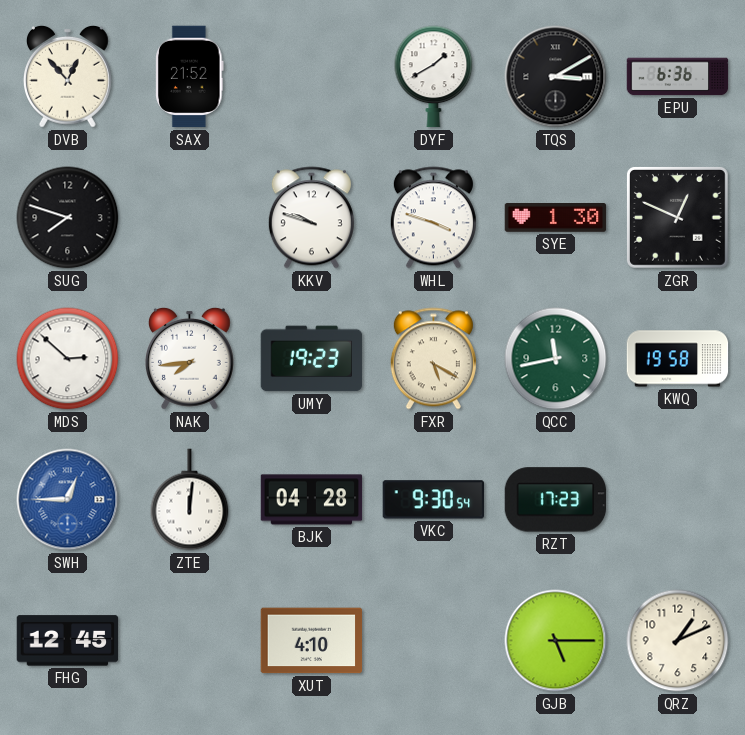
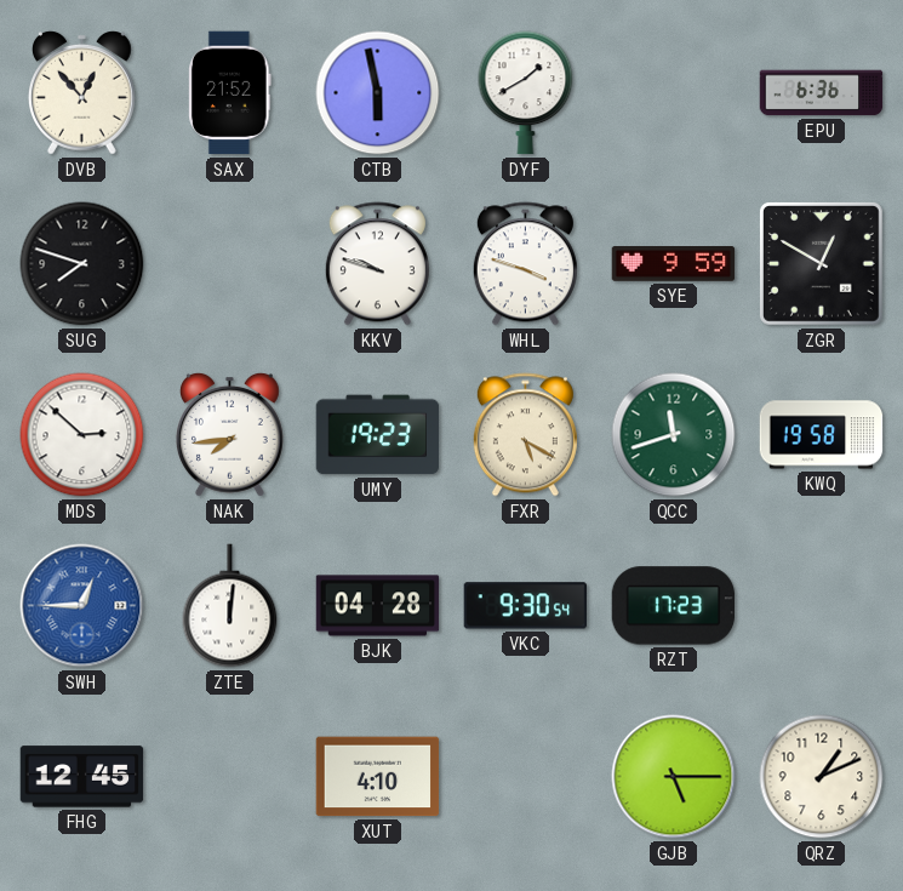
CTB: none -> 5:58 (378, 93)
TQS: 3:10 -> none (556, 77)
SYE: 1:30 -> 9:59 (674, 264)
ZGR: 12:49 -> 12:50 (821, 263)
QCC: 11:43 -> 11:42 (674, 435)
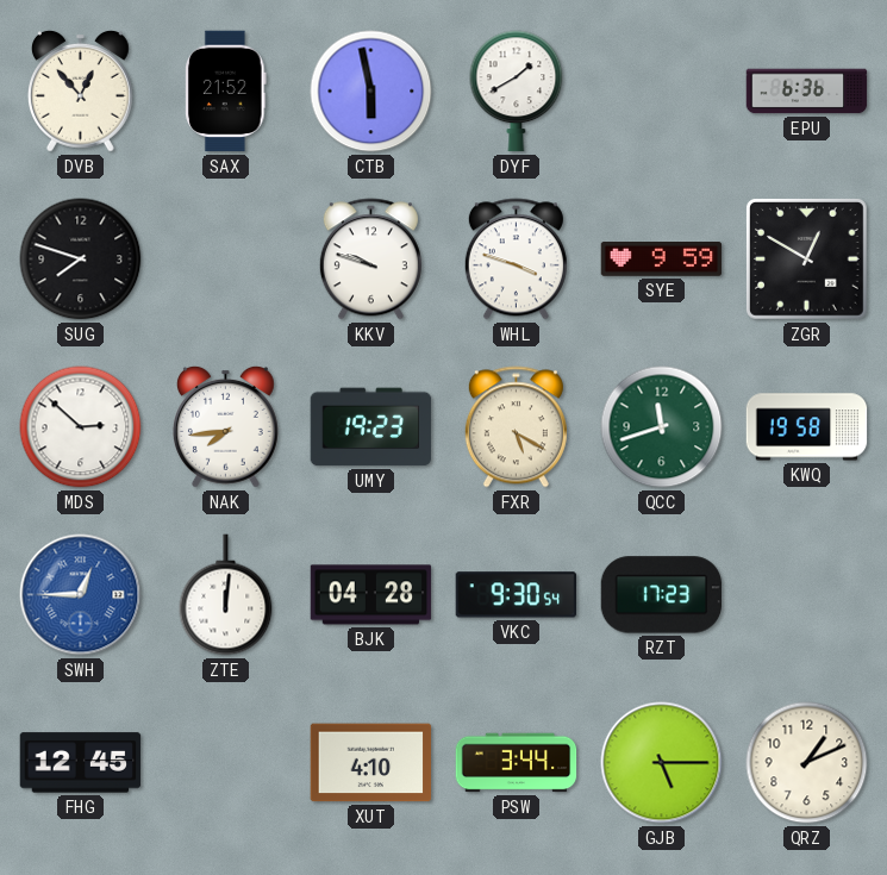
PSW: none -> 3:44 (517, 763)
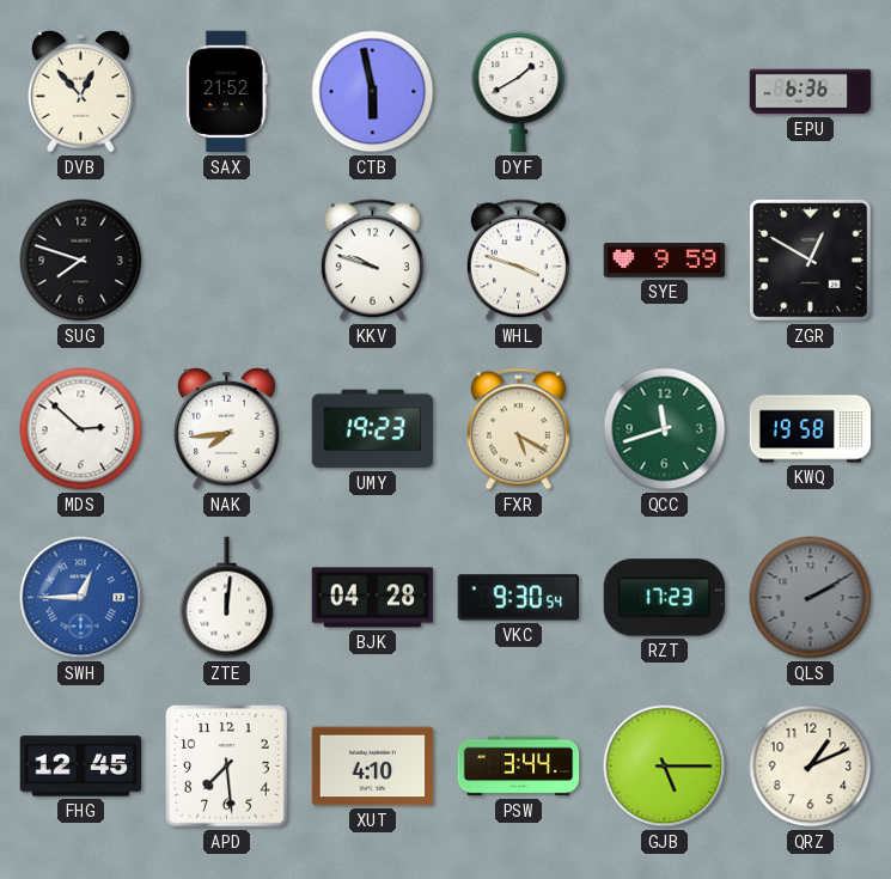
QLS: none -> 2:10 (811, 598)
APD: none -> 7:29 (227, 767)
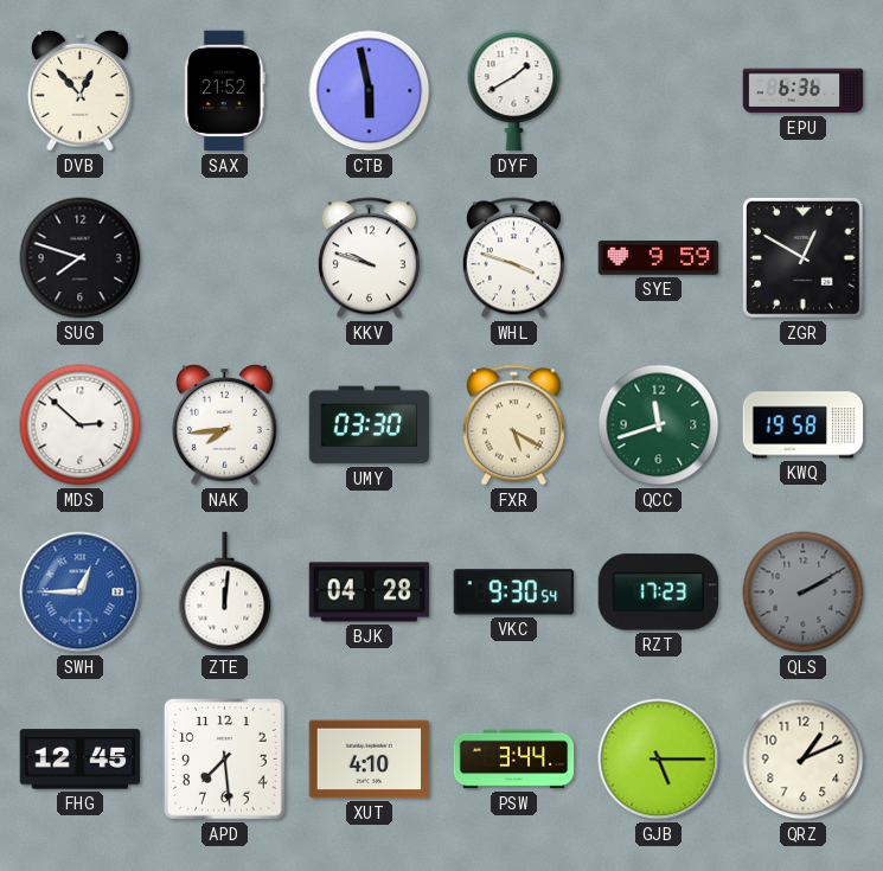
UMY: 19:23 -> 03:30 (370, 425)
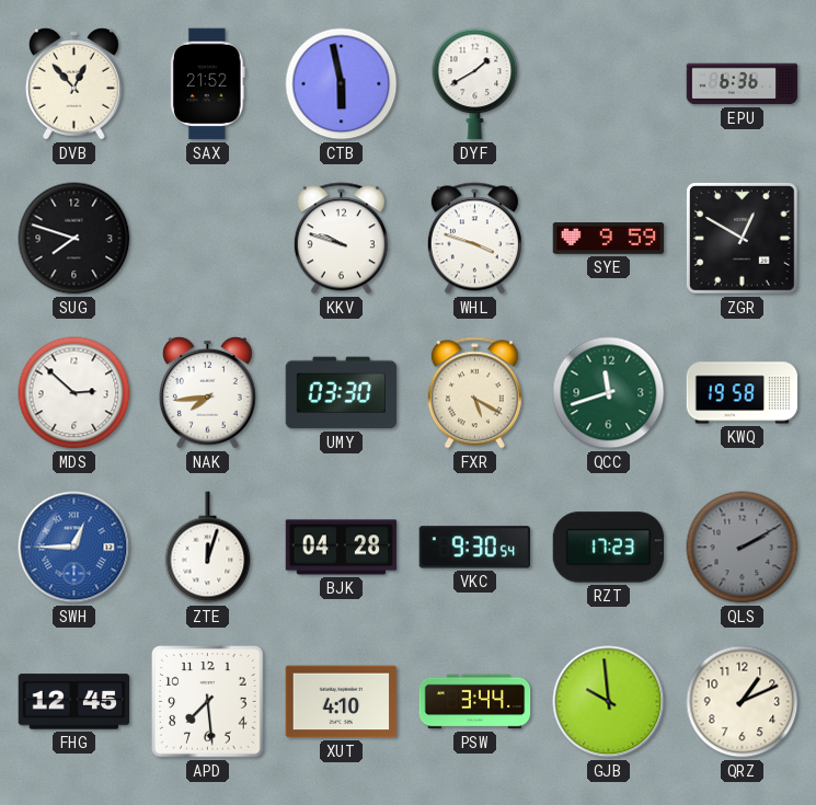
ZTE: 12:01 -> 12:03 (208, 548)
GJB: 5:15 -> 9:59 (609, 702)
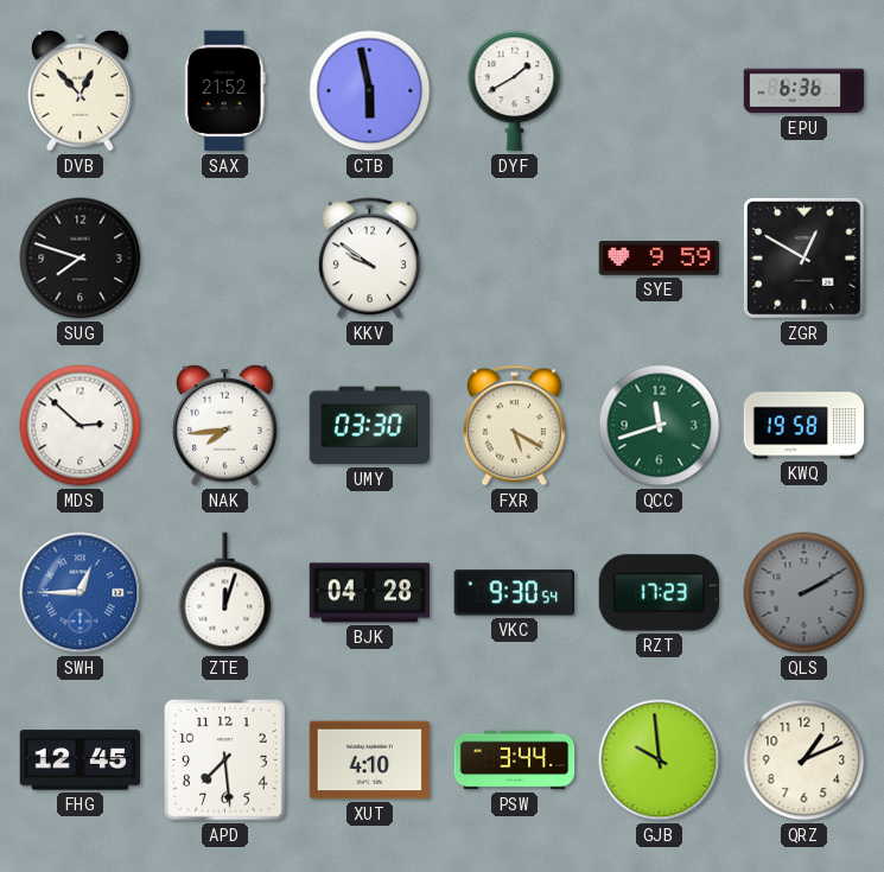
KKV: 9:48 -> 9:51 (369, 259)
WHL: 3:48 -> none (474, 239)
